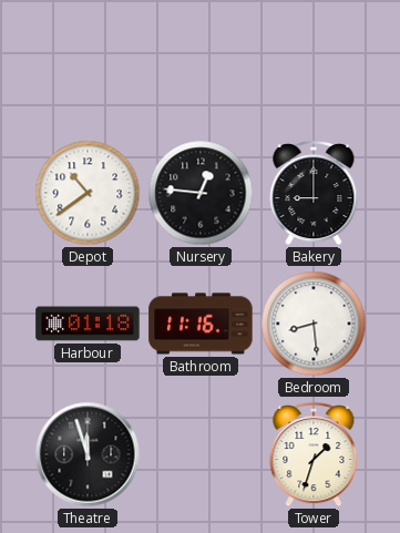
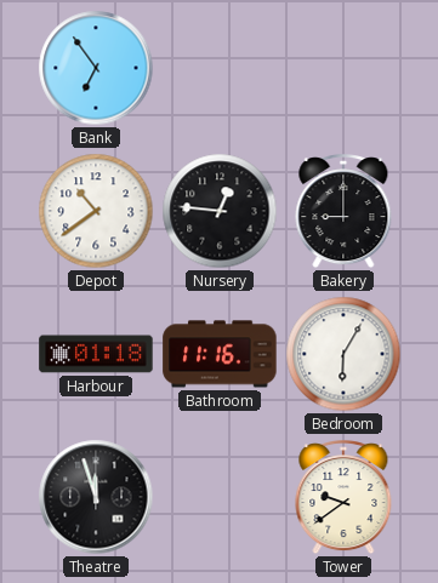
Bank: none -> 6:54 (96, 68)
Bedroom: 8:29 -> 6:05 (343, 354)
Tower: 1:33 -> 9:39 (343, 498)
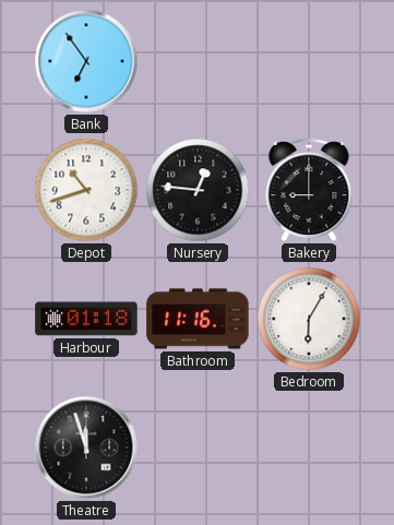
Depot: 10:39 -> 10:42 (86, 190)
Tower: 9:39 -> none (343, 498)
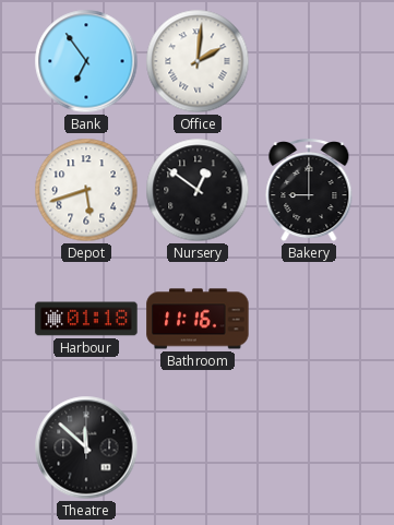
Office: none -> 2:01 (198, 61)
Depot: 10:42 -> 5:42 (86, 190)
Nursery: 12:46 -> 12:51 (198, 190)
Bedroom: 6:05 -> none (309, 319)
Theatre: 11:57 -> 11:52 (86, 448)
